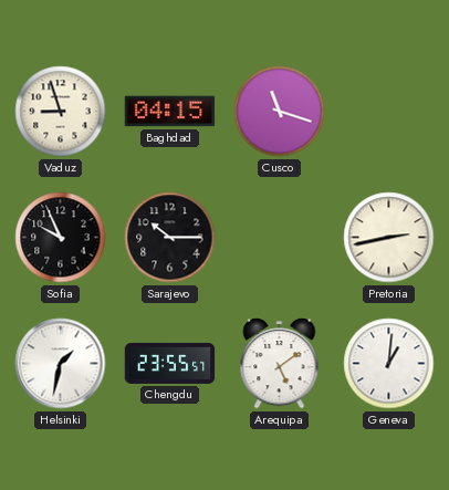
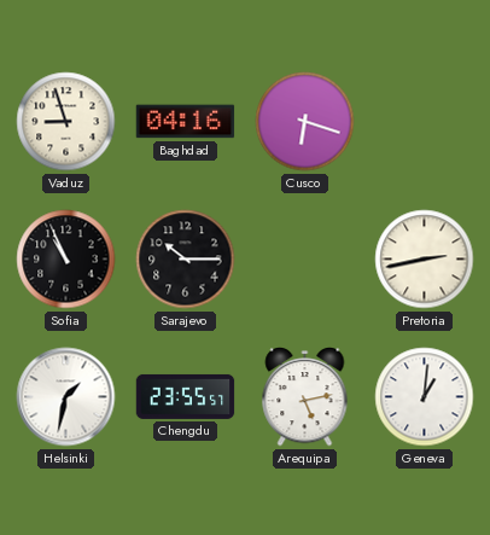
Baghdad: 04:15 -> 04:16 (186, 122)
Cusco: 11:18 -> 6:18 (305, 122)
Sofia: 9:56 -> 10:56 (66, 260)
Arequipa: 5:09 -> 5:13 (305, 397)
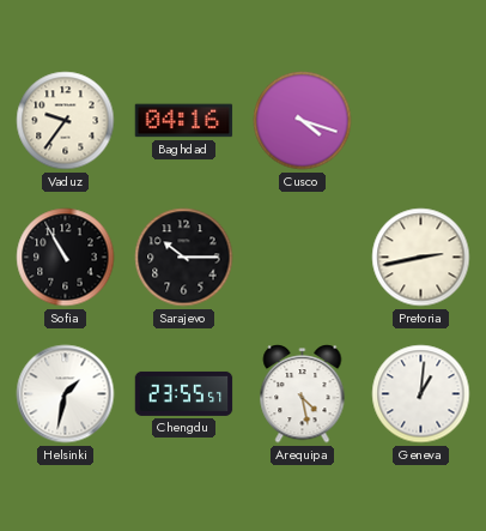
Vaduz: 8:57 -> 9:36 (66, 121)
Cusco: 6:18 -> 4:18 (303, 121)
Sofia: 10:56 -> 10:55 (66, 258)
Arequipa: 5:13 -> 4:28 (303, 394)
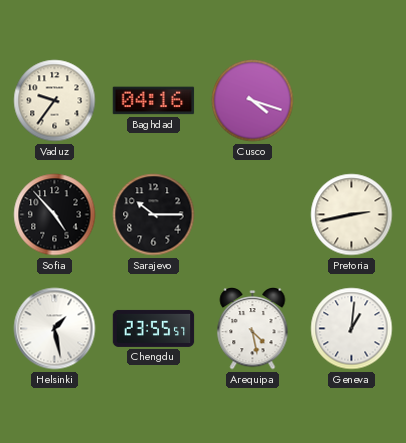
Sofia: 10:55 -> 4:53 (55, 215)
Helsinki: 1:32 -> 1:28 (55, 329)
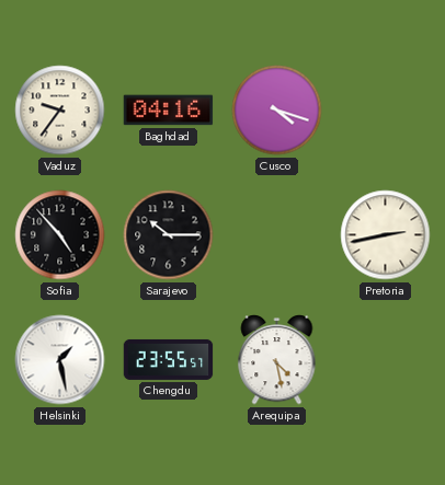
Geneva: 1:01 -> none (352, 329)
